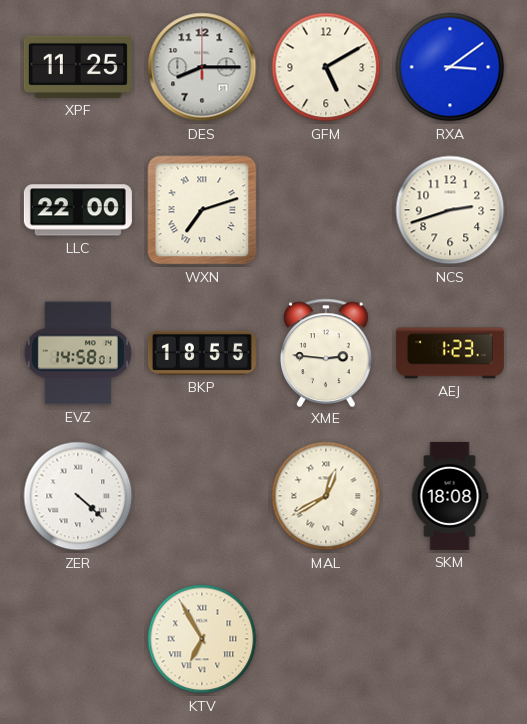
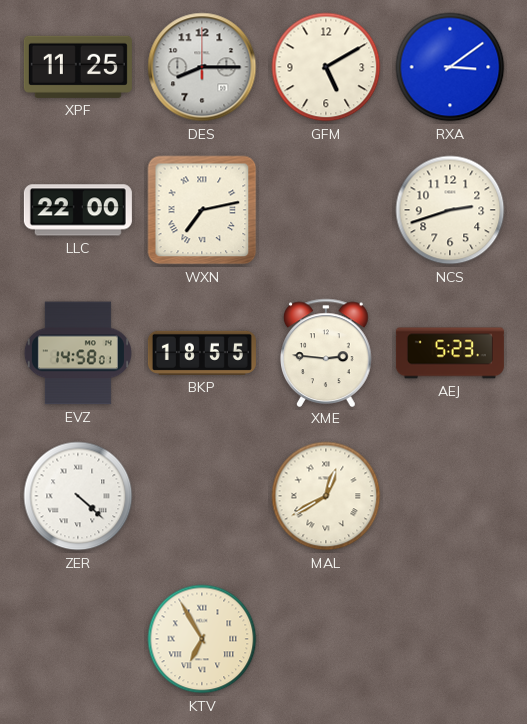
WXN: 7:12 -> 7:13 (202, 210)
AEJ: 1:23 -> 5:23 (450, 353)
SKM: 18:08 -> none (450, 496)
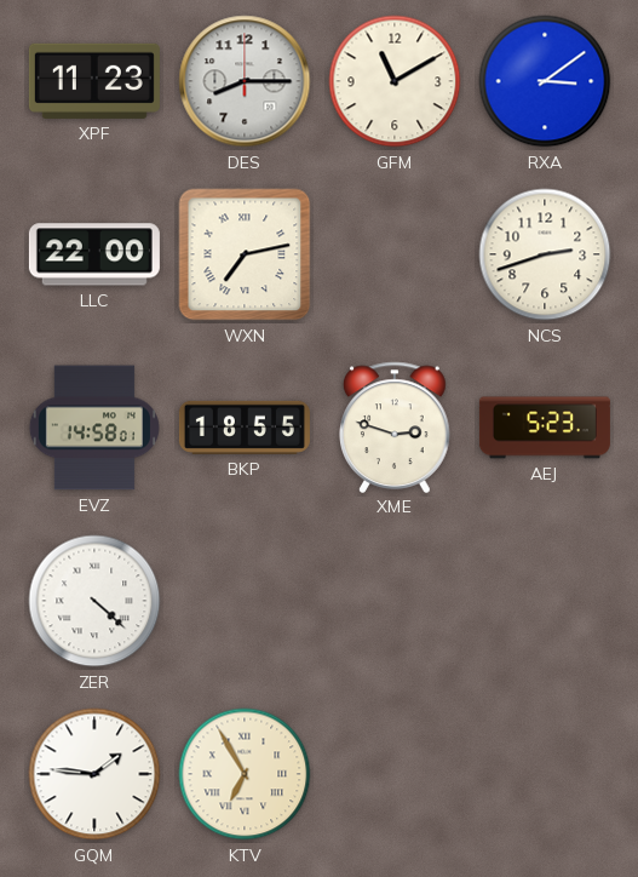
XPF: 11:25 -> 11:23 (94, 81)
GFM: 5:10 -> 11:10 (395, 81)
XME: 2:46 -> 2:48 (395, 426)
MAL: 12:40 -> none (326, 496)
GQM: none -> 1:46 (94, 774)
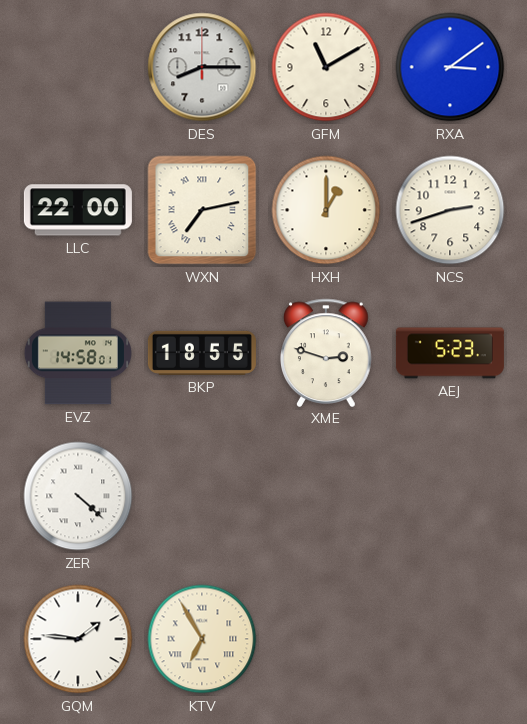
XPF: 11:23 -> none (94, 81)
HXH: none -> 1:00 (326, 210)
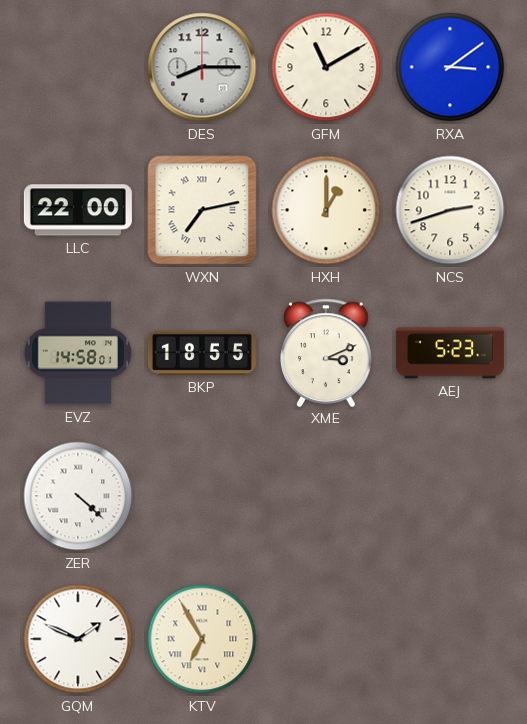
XME: 2:48 -> 3:11 (326, 352)
GQM: 1:46 -> 1:49 (78, 639)
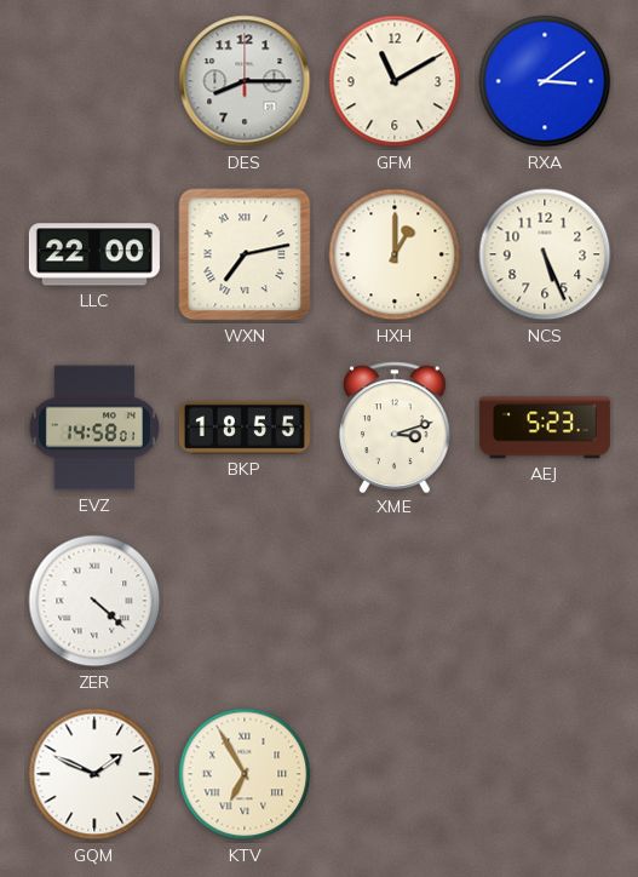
NCS: 2:42 -> 5:26 (545, 254)
XME: 3:11 -> 3:12 (395, 426)
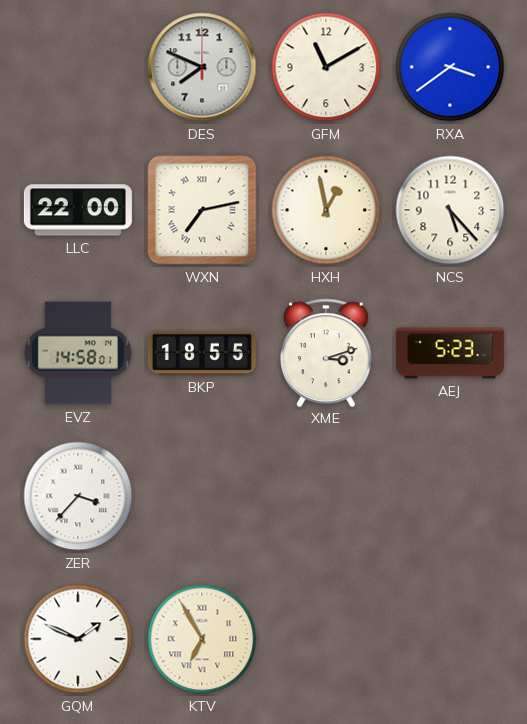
DES: 8:15 -> 7:49 (202, 67)
RXA: 3:09 -> 3:39 (450, 67)
HXH: 1:00 -> 12:58 (326, 210)
NCS: 5:26 -> 5:23 (450, 210)
ZER: 4:22 -> 3:37 (78, 496)
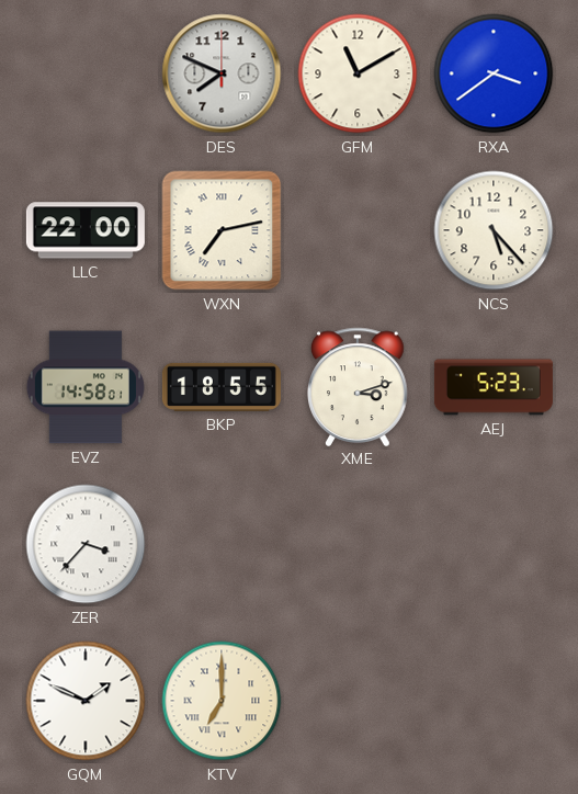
HXH: 12:58 -> none (326, 210)
KTV: 6:55 -> 7:00 (222, 701)
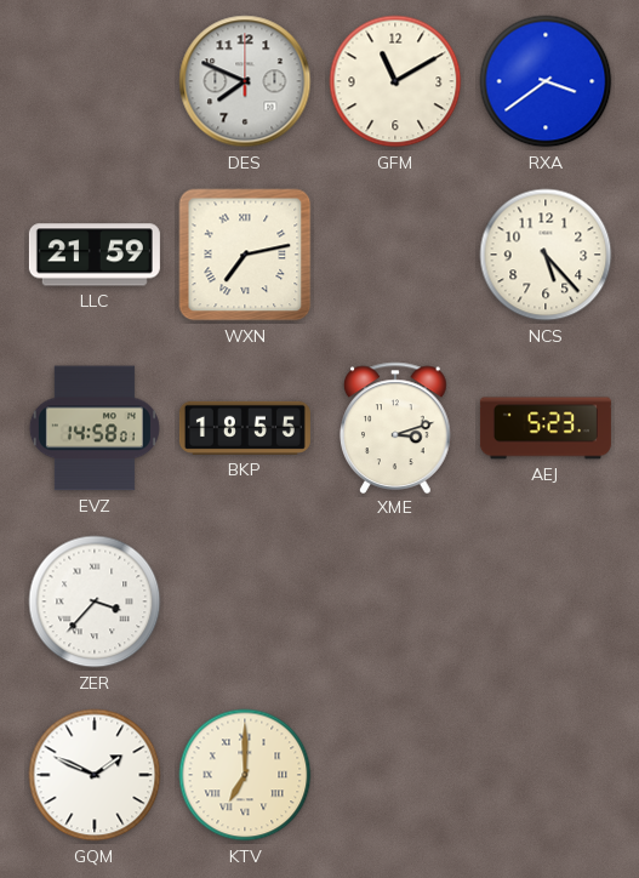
LLC: 22:00 -> 21:59 (95, 255)
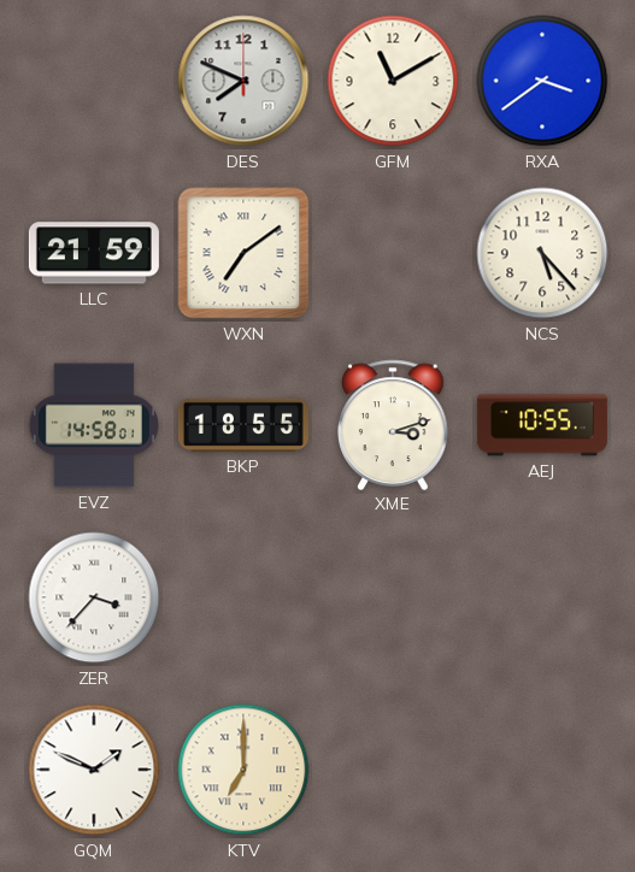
WXN: 7:13 -> 7:09 (243, 253)
AEJ: 5:23 -> 10:55 (542, 425)
